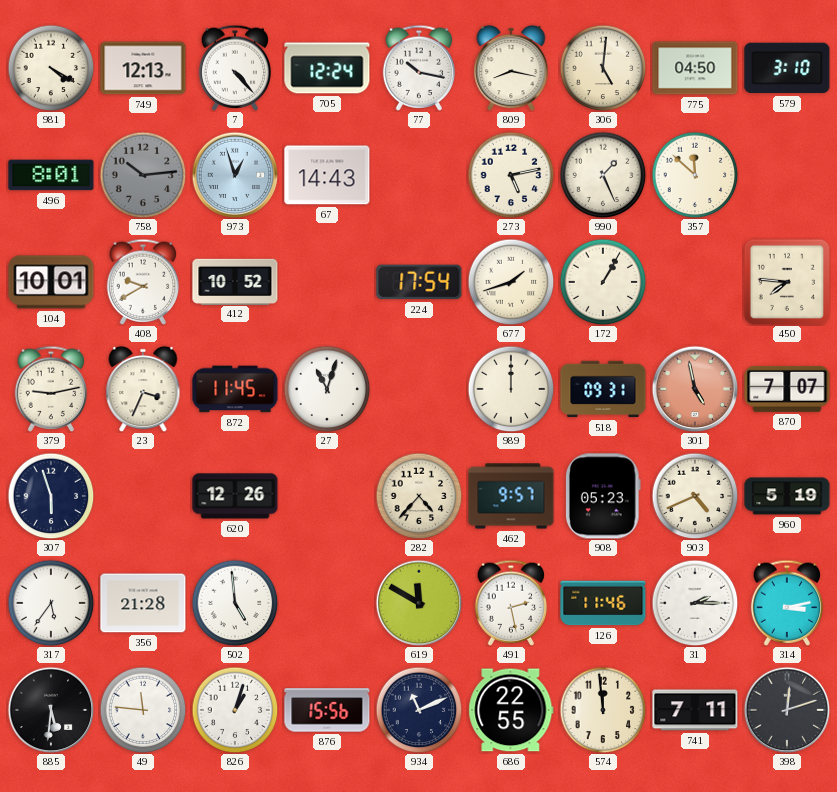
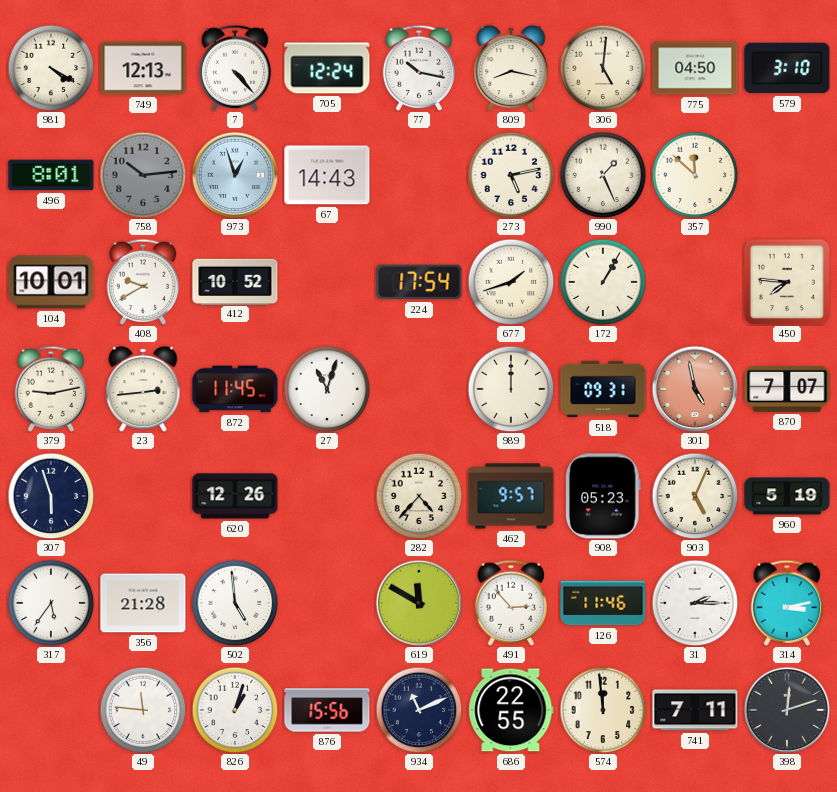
23: 3:34 -> 2:44 (143, 389)
903: 4:41 -> 5:04 (695, 496)
491: 2:28 -> 2:53 (511, 603)
885: 5:31 -> none (51, 710)
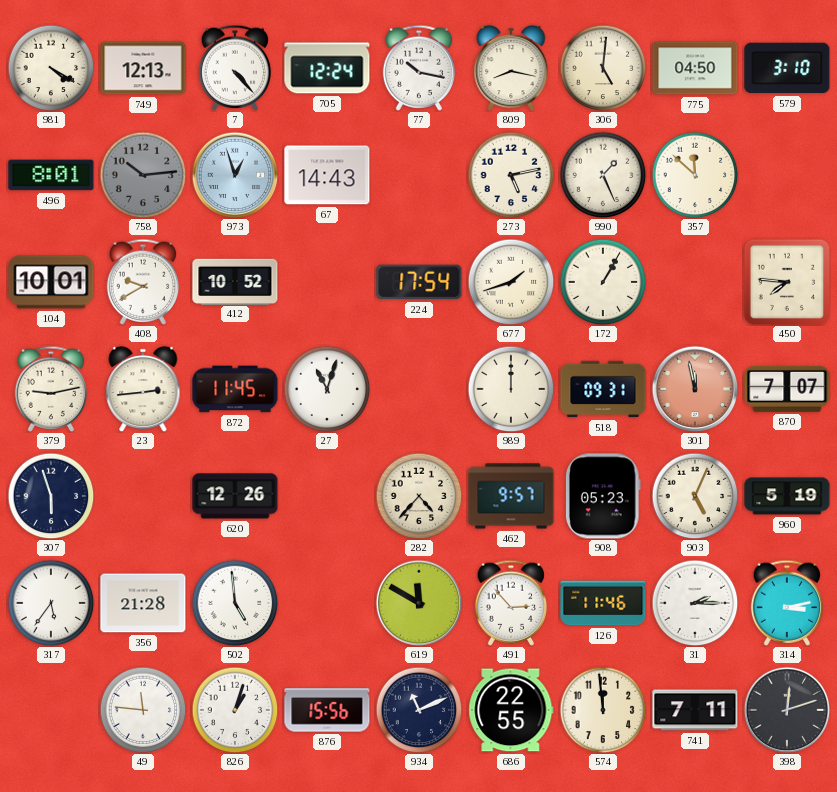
301: 4:58 -> 11:58 (695, 389)
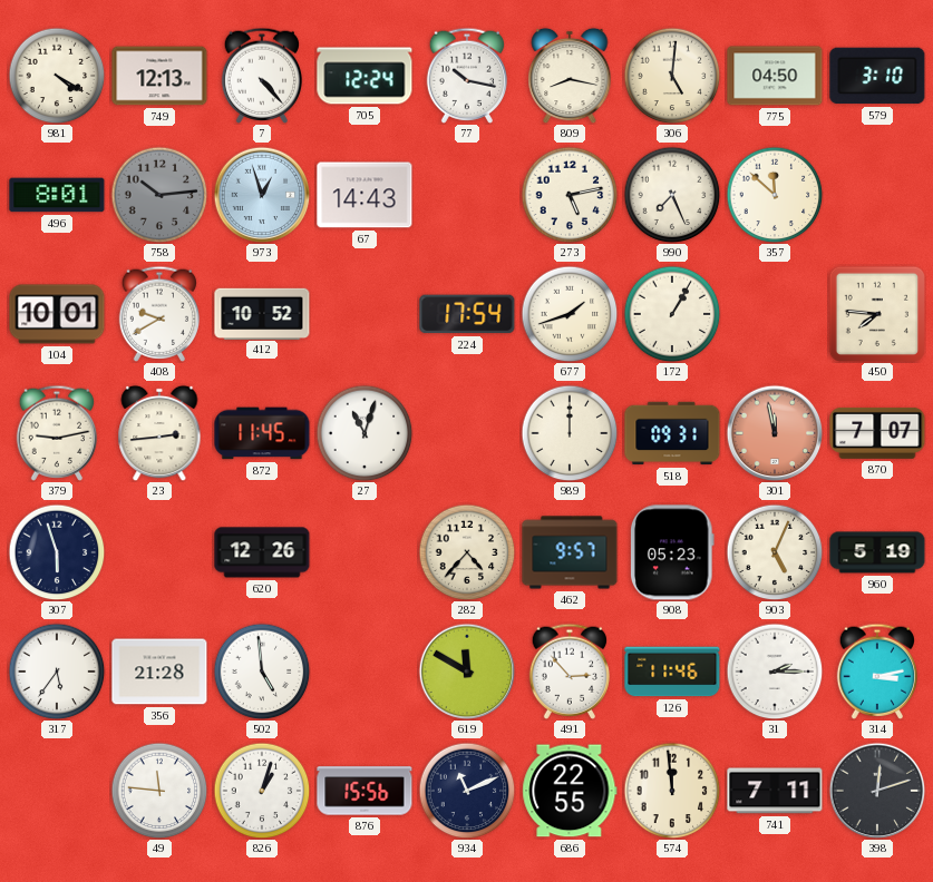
990: 1:26 -> 7:26 (672, 195)
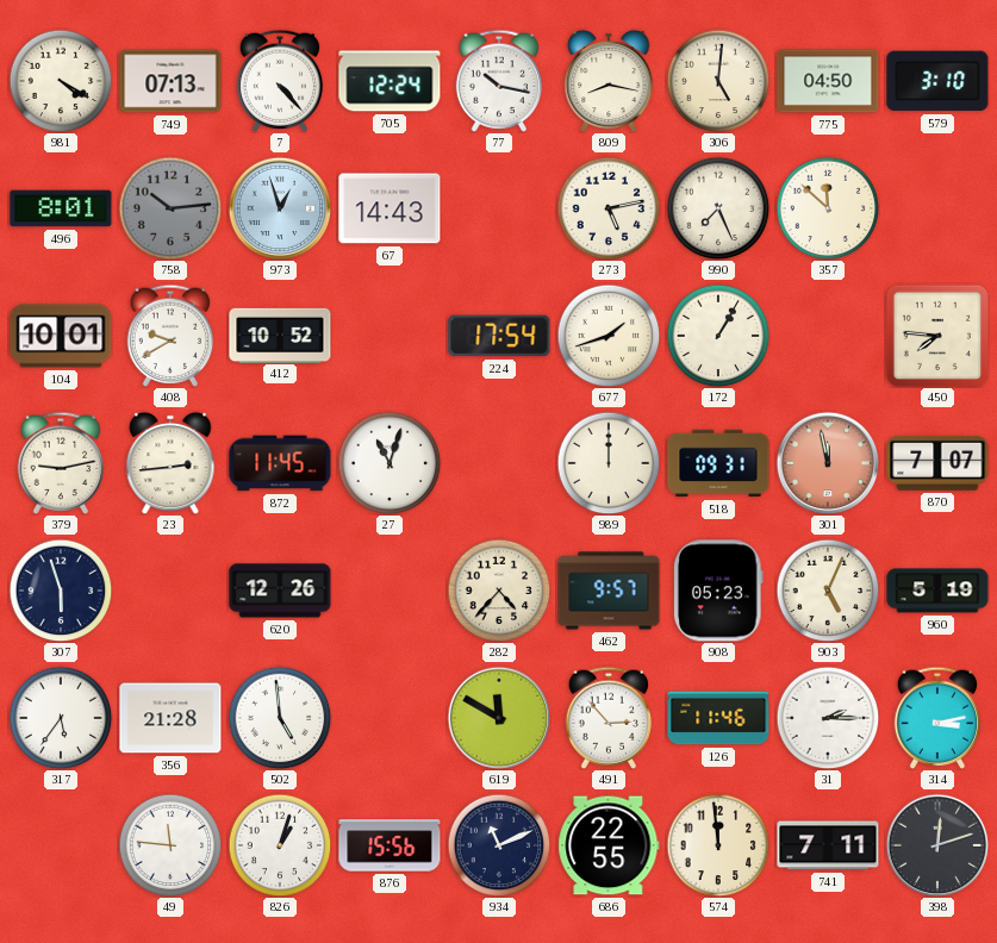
749: 12:13 -> 07:13 (170, 81)
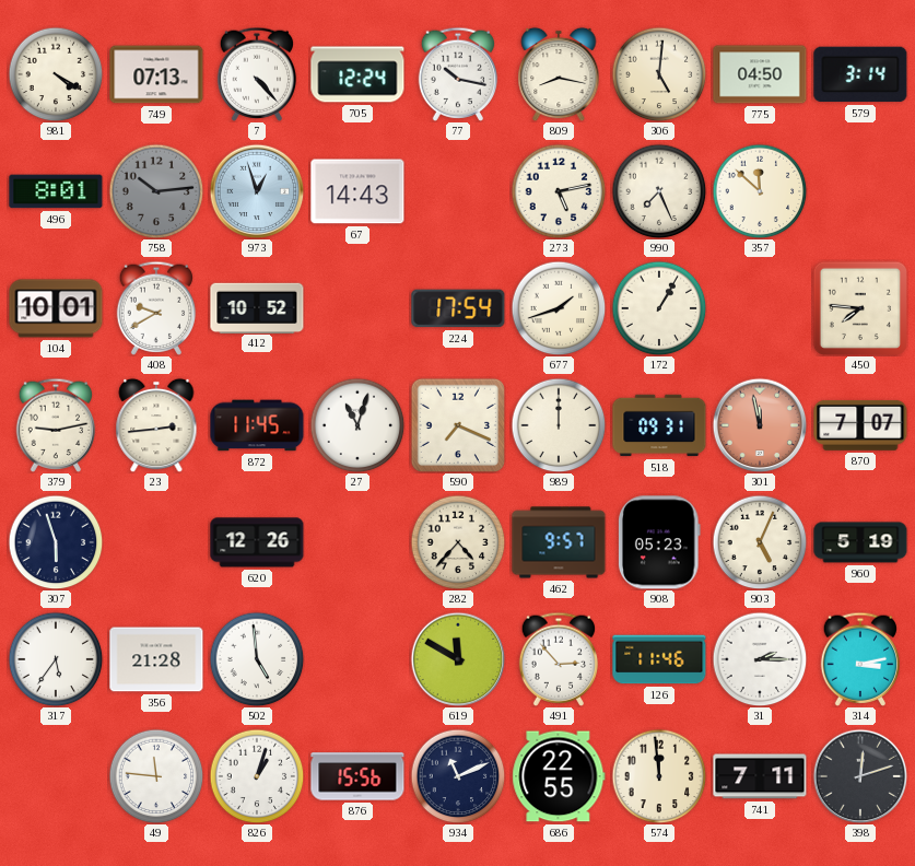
579: 3:10 -> 3:14 (860, 74)
590: none -> 7:19 (457, 424)
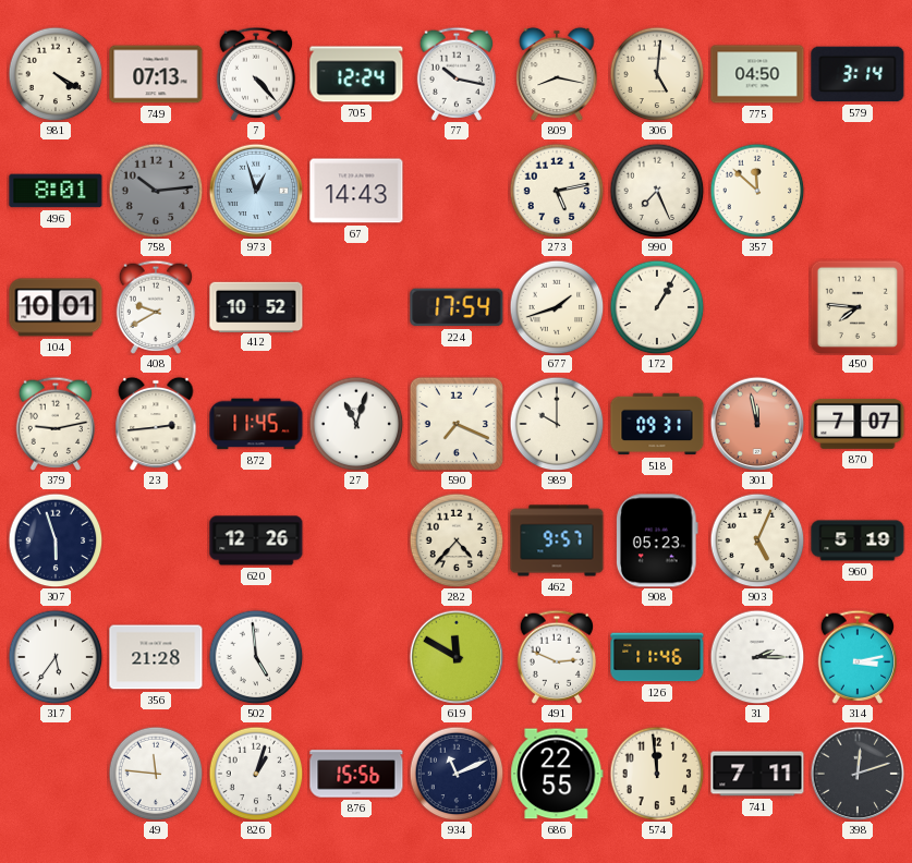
989: 12:00 -> 10:00 (557, 424)
491: 2:53 -> 2:49 (557, 657)
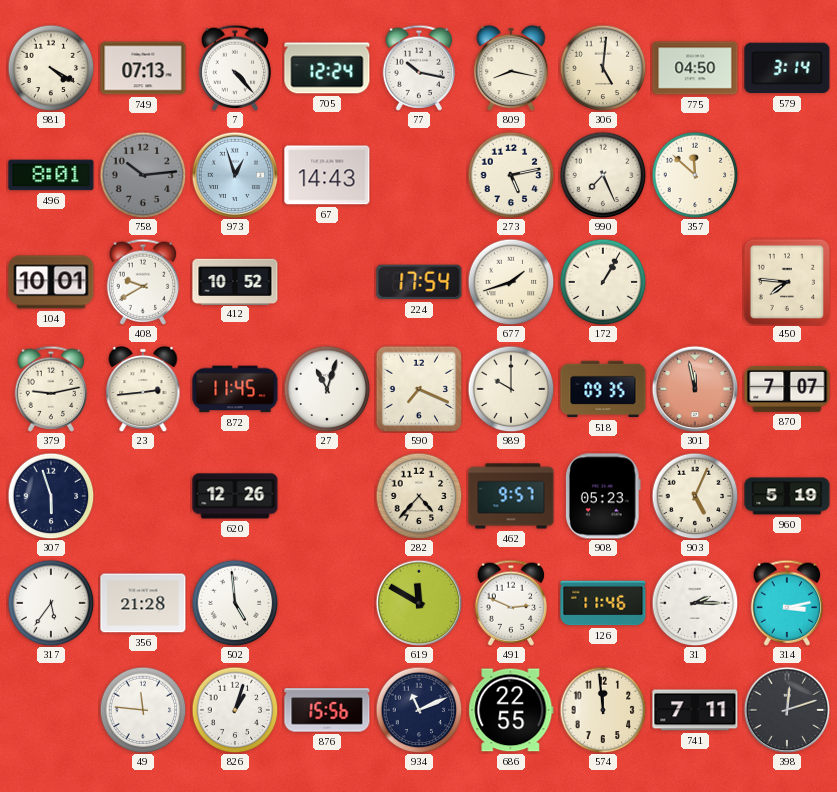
518: 09:31 -> 09:35 (603, 389)
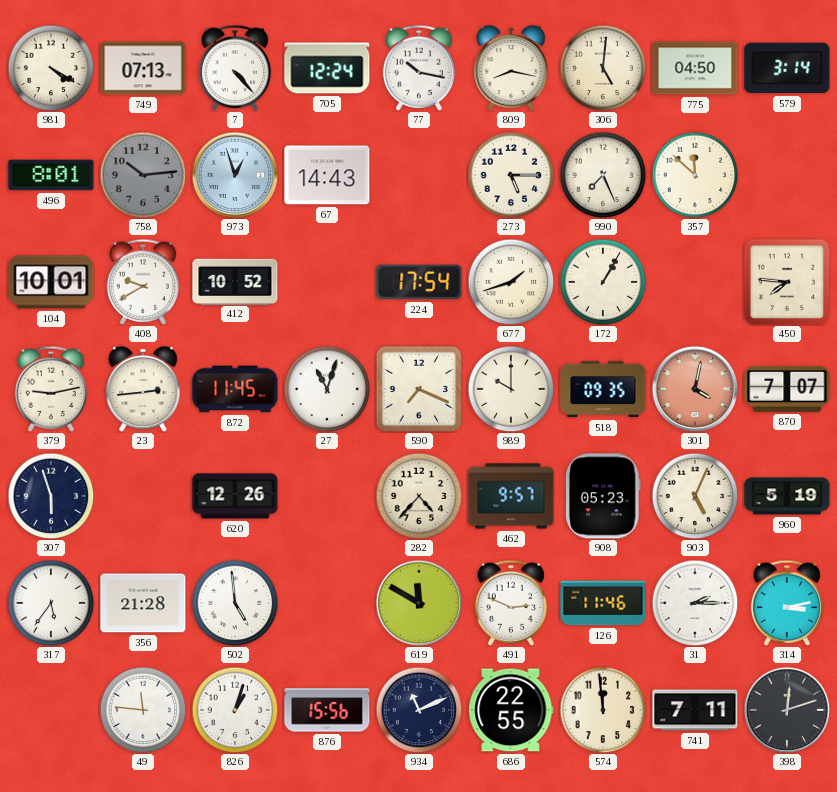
273: 5:13 -> 5:15 (511, 175)
301: 11:58 -> 4:02 (695, 389)
